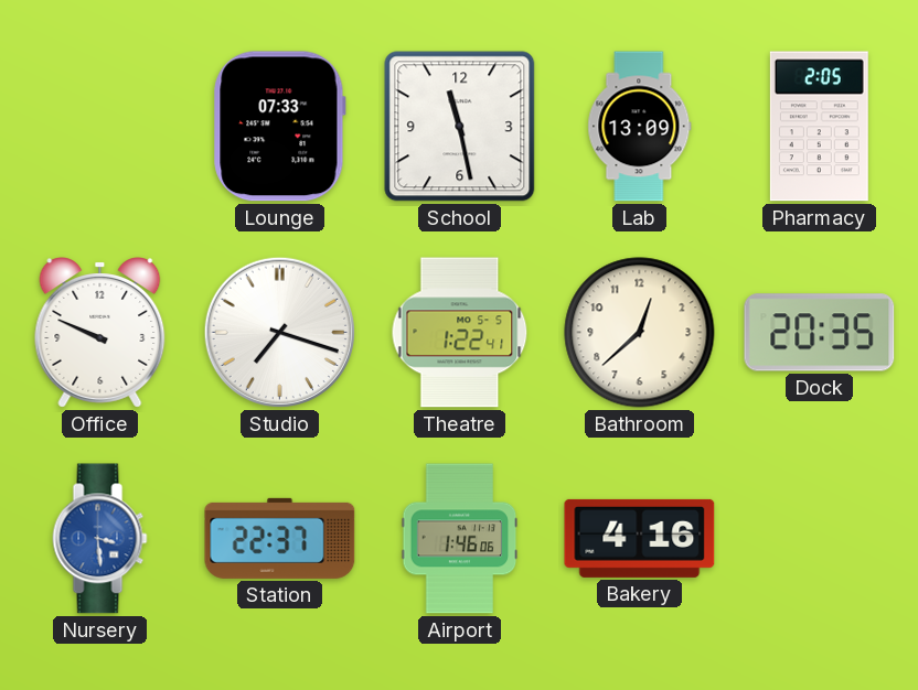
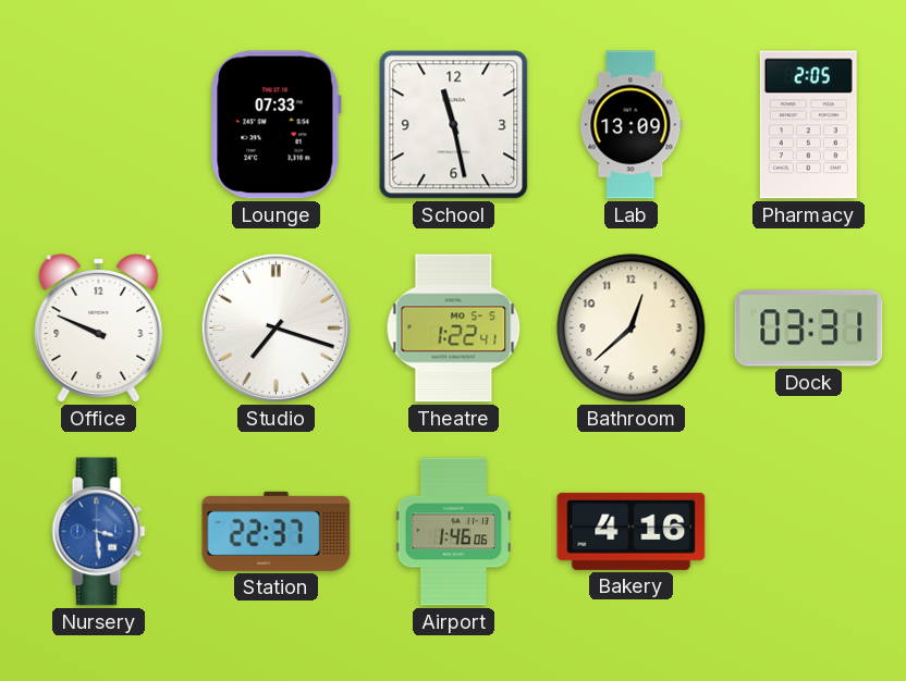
Dock: 20:35 -> 03:31 (809, 329)
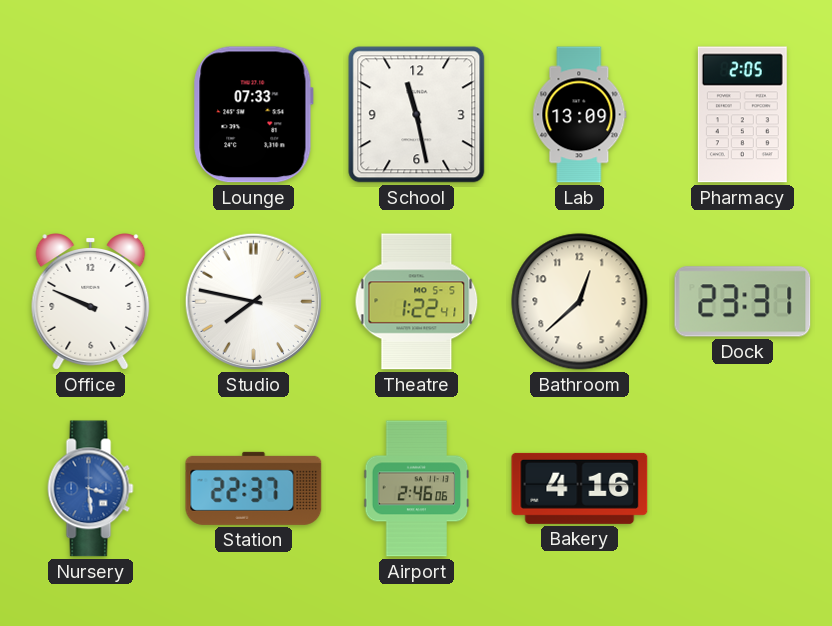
Studio: 7:18 -> 7:47 (253, 301)
Dock: 03:31 -> 23:31 (743, 302)
Airport: 1:46 -> 2:46 (417, 489)
